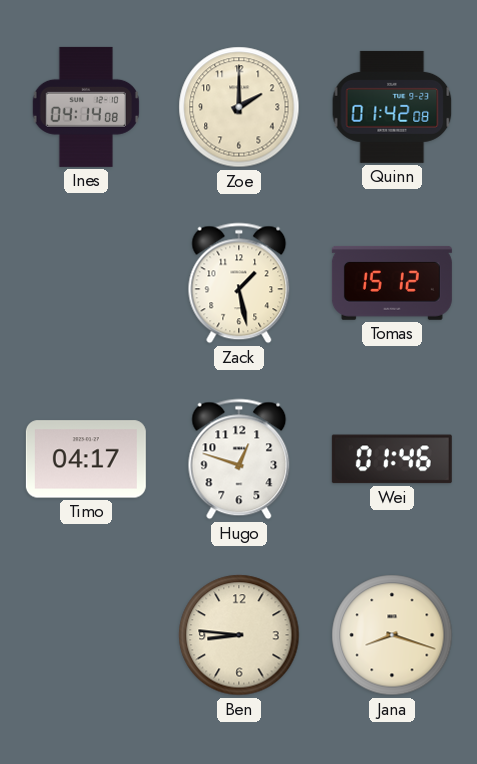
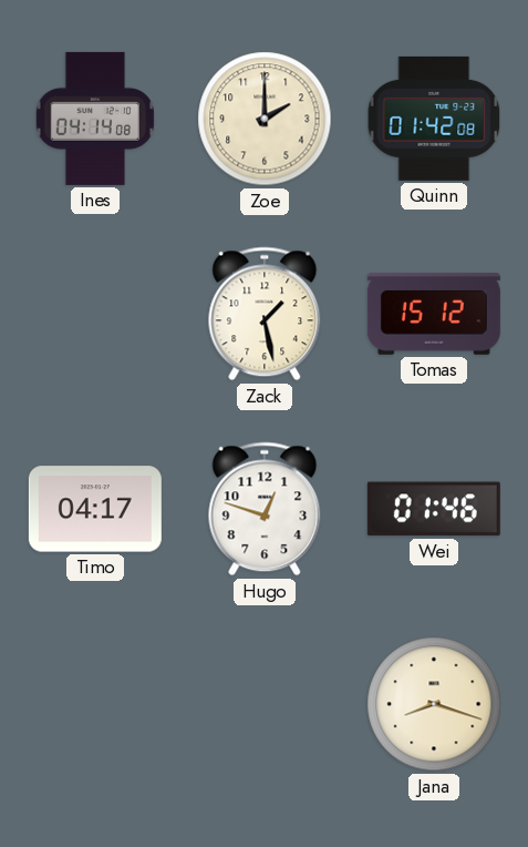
Ben: 8:46 -> none (239, 635)
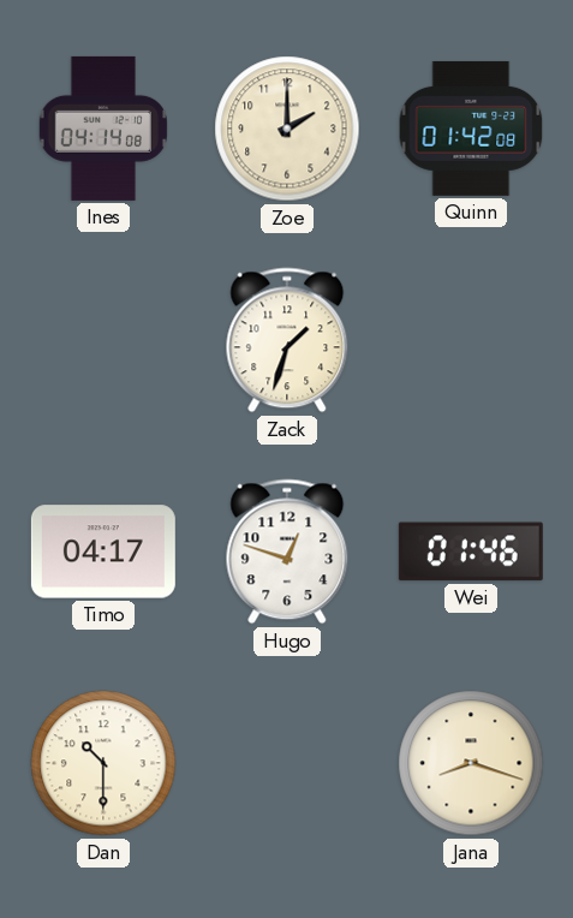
Zack: 1:28 -> 1:33 (287, 340)
Tomas: 15:12 -> none (434, 314)
Dan: none -> 10:30 (103, 763)
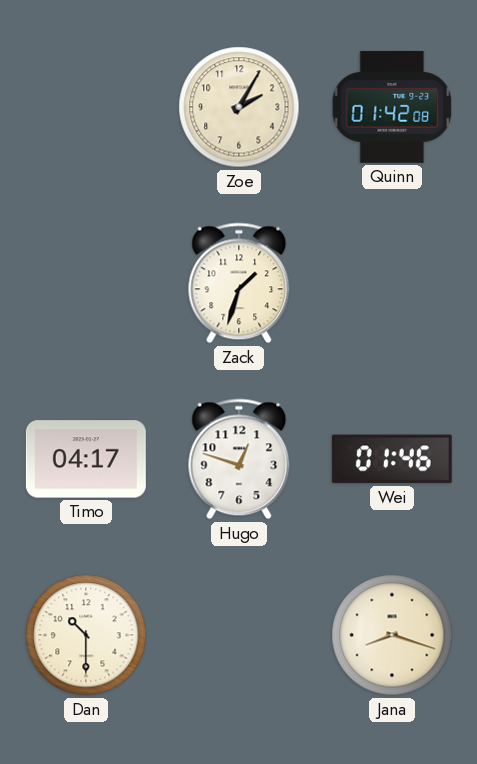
Ines: 04:14 -> none (102, 129)
Zoe: 2:00 -> 2:05 (239, 107)
